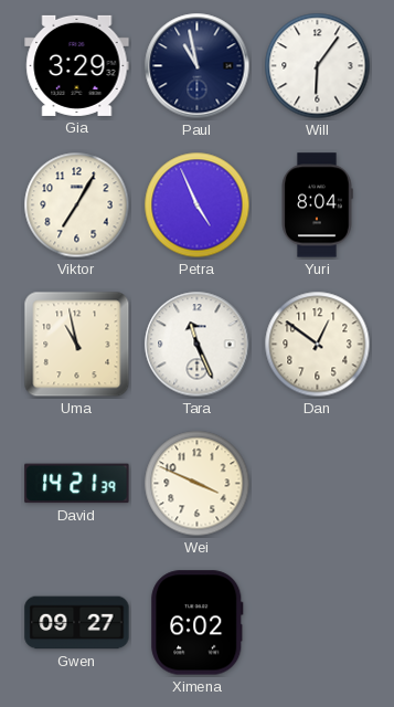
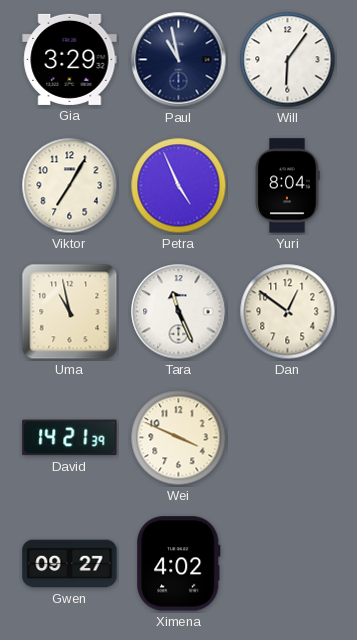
Ximena: 6:02 -> 4:02 (179, 564)
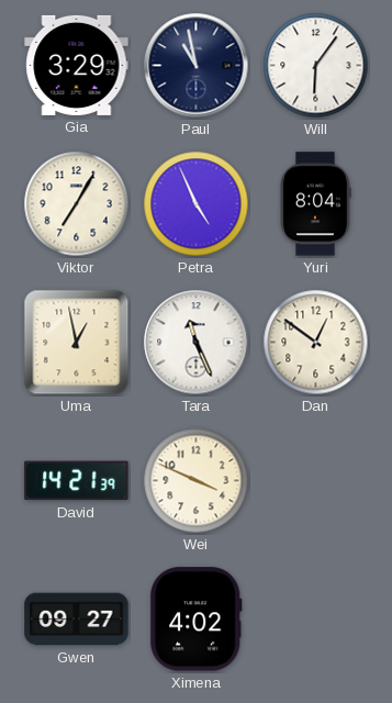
Uma: 10:58 -> 12:58 (77, 343)
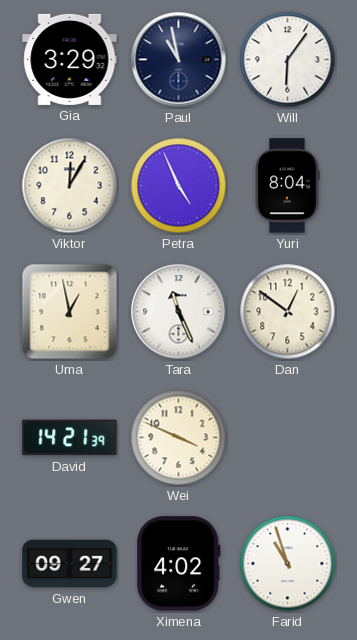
Viktor: 7:05 -> 12:05 (70, 186)
Farid: none -> 10:57 (288, 564)
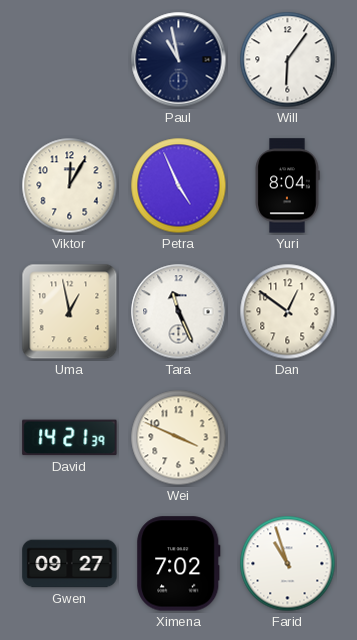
Gia: 3:29 -> none (70, 59)
Ximena: 4:02 -> 7:02 (179, 564)
